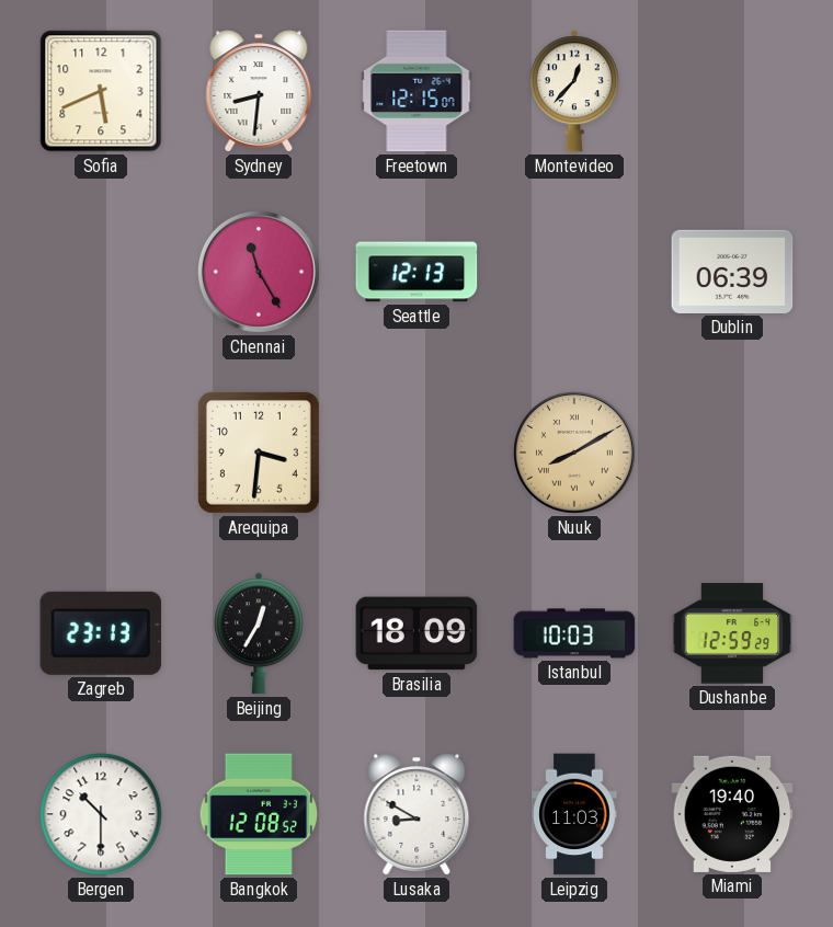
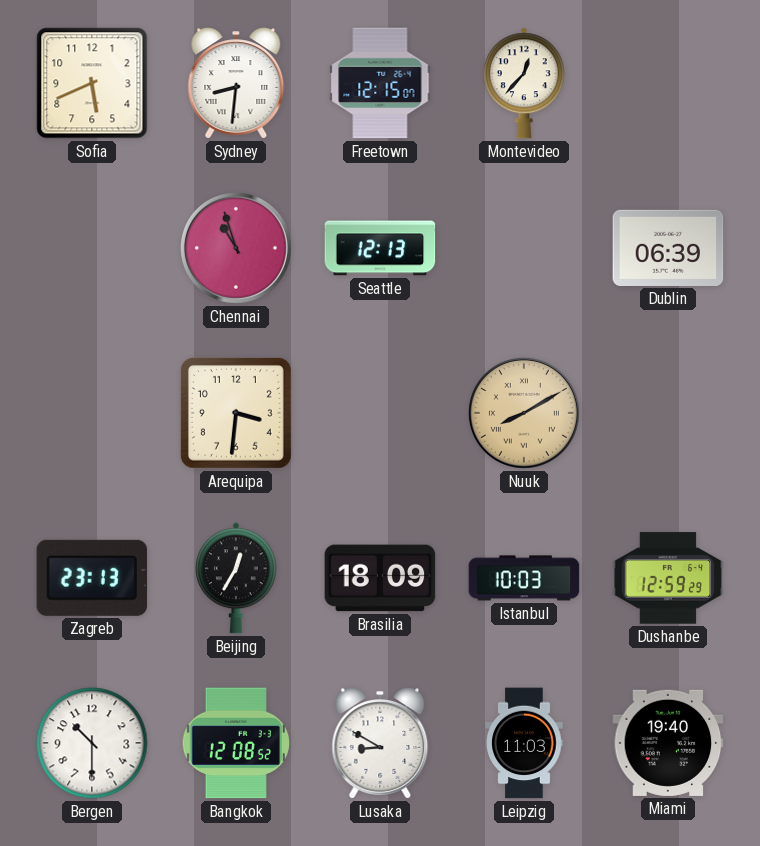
Chennai: 11:25 -> 10:57 (236, 248)
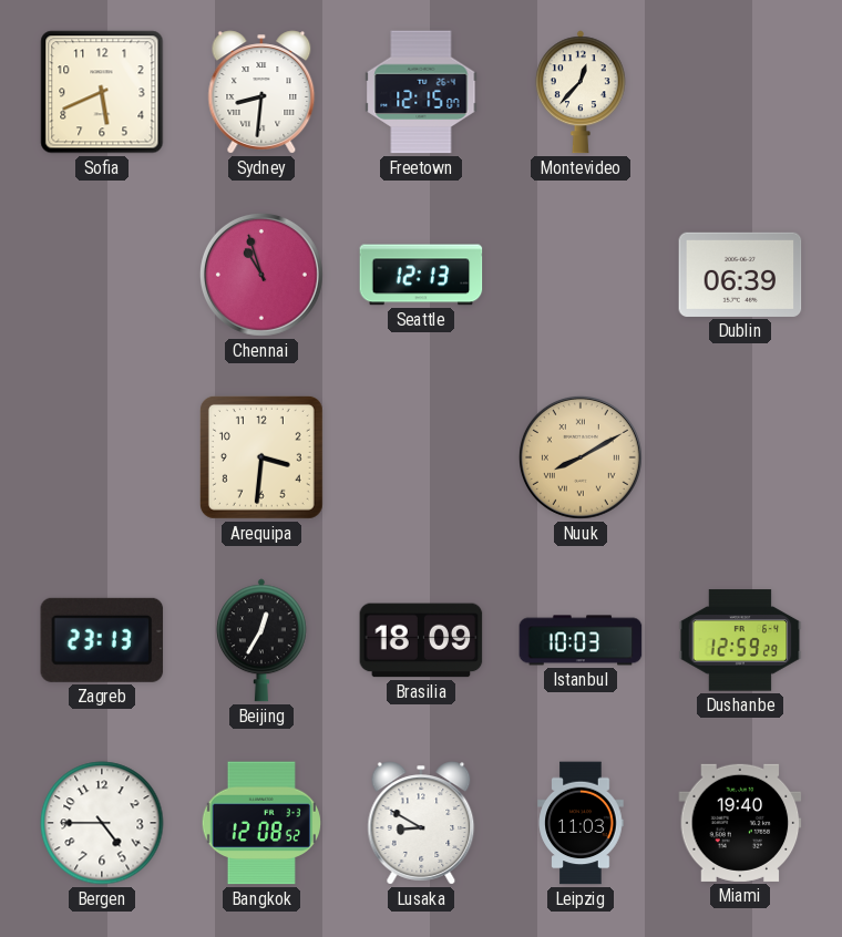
Bergen: 10:30 -> 4:45 (102, 823)
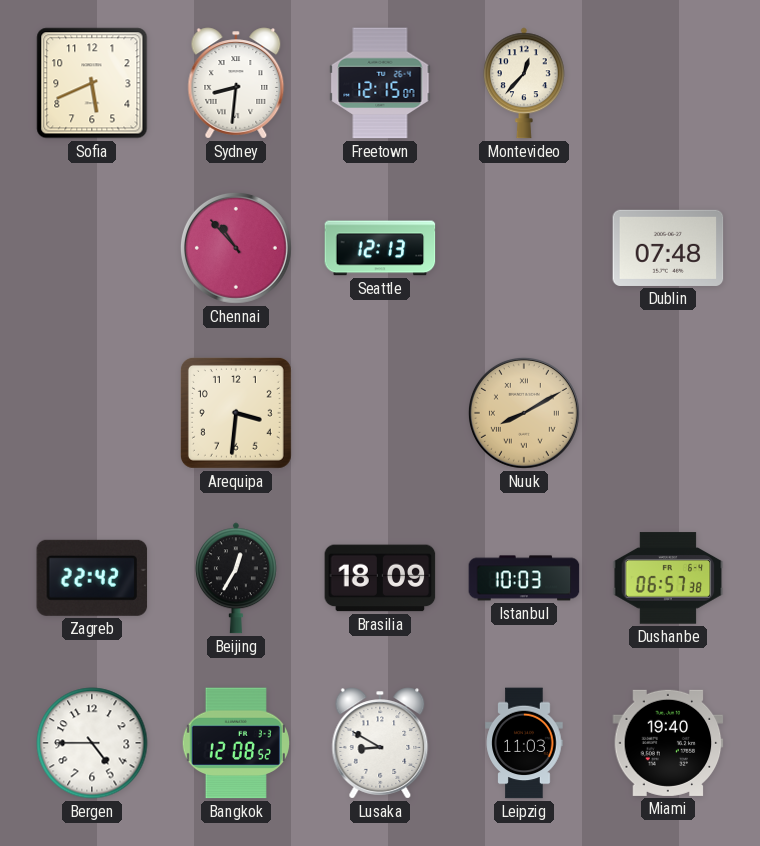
Chennai: 10:57 -> 10:53 (236, 248)
Dublin: 06:39 -> 07:48 (668, 248)
Zagreb: 23:13 -> 22:42 (92, 578)
Dushanbe: 12:59 -> 06:57 (668, 578)
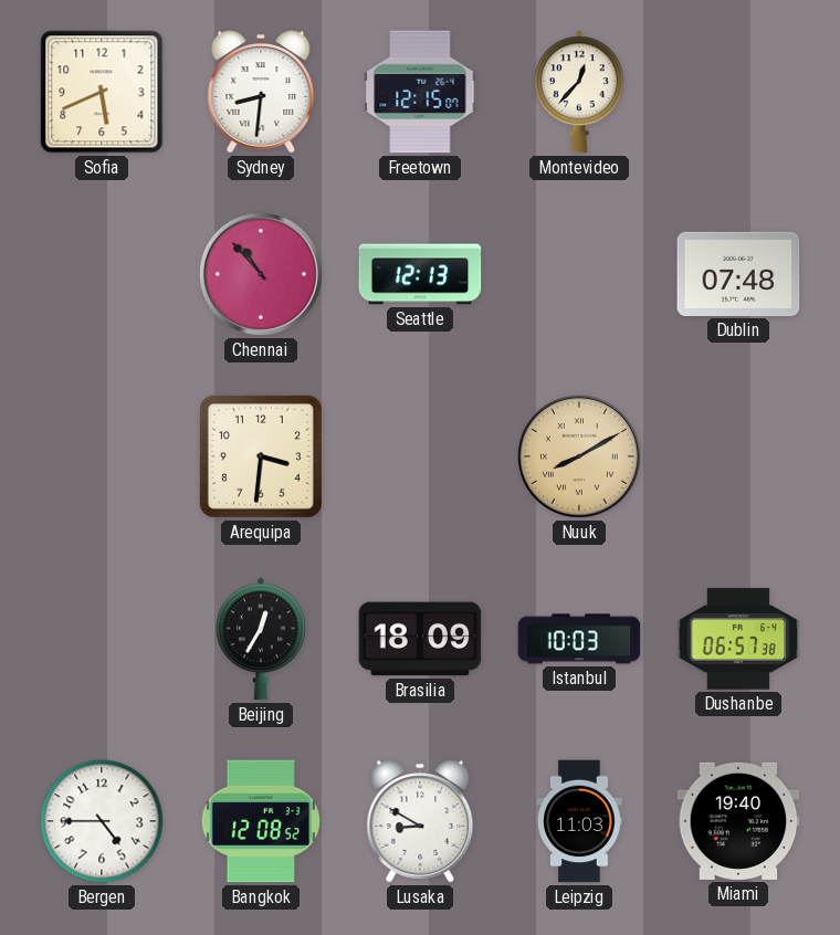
Zagreb: 22:42 -> none (92, 578)
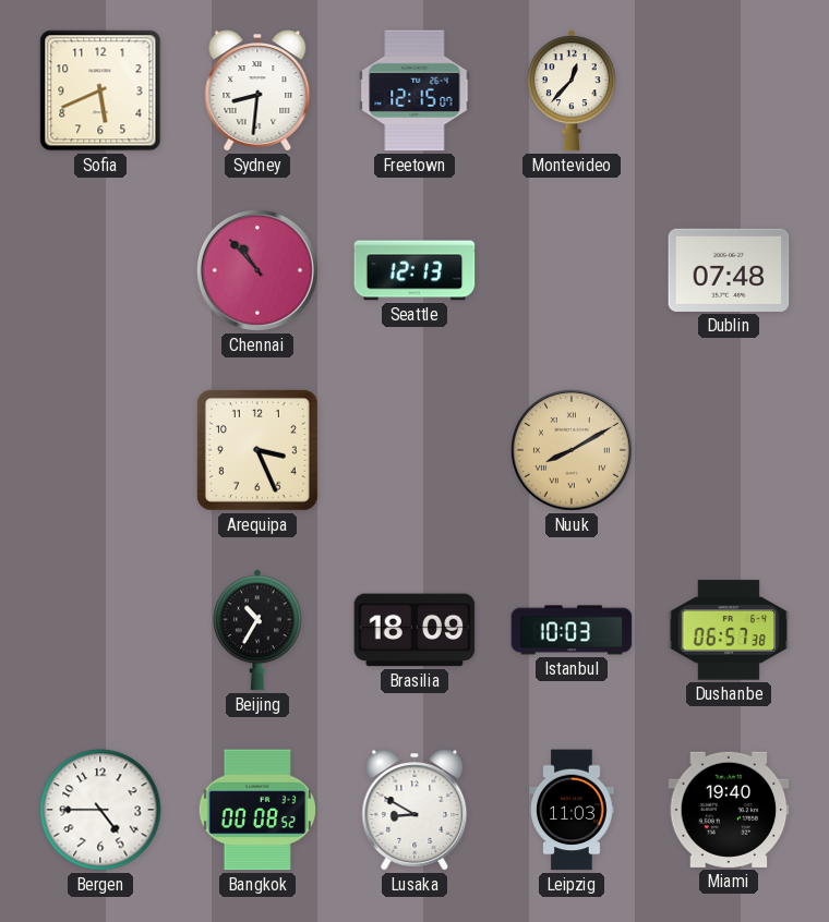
Arequipa: 3:31 -> 3:26 (257, 450)
Beijing: 12:35 -> 10:35 (257, 630)
Bangkok: 12:08 -> 00:08 (256, 810)
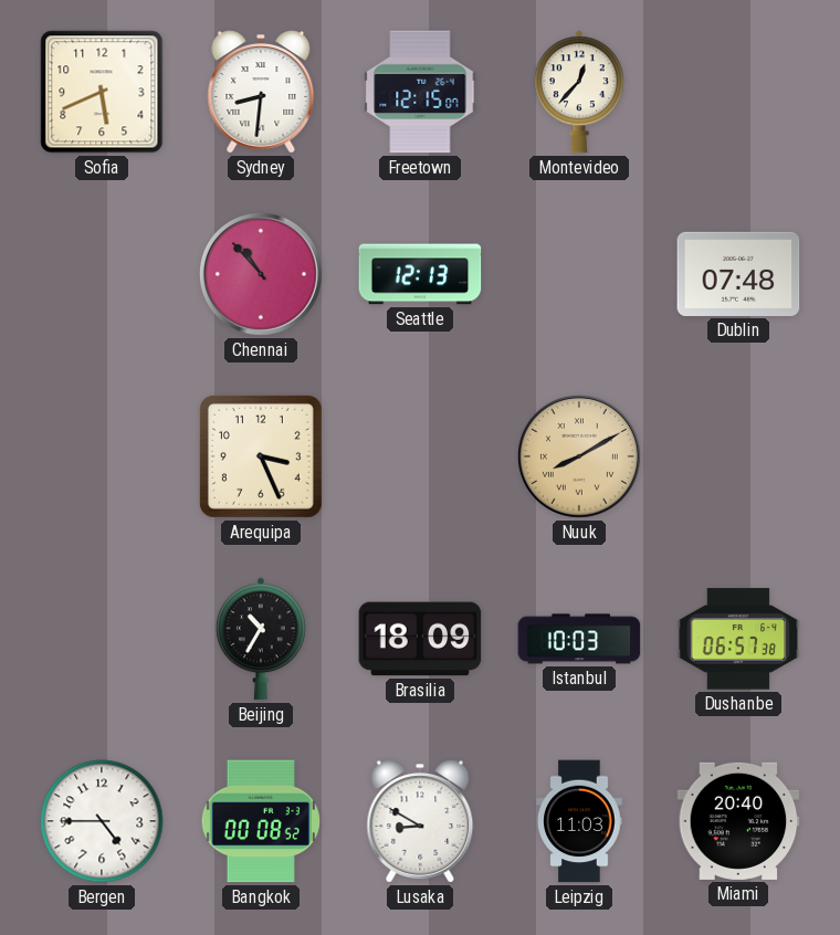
Miami: 19:40 -> 20:40 (738, 821)
